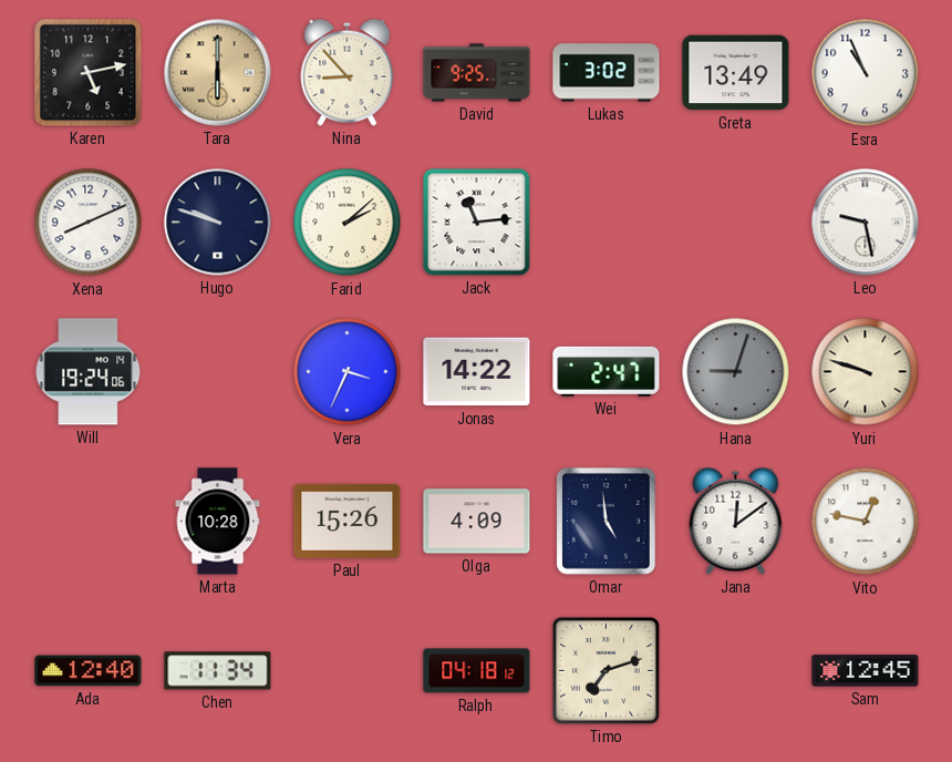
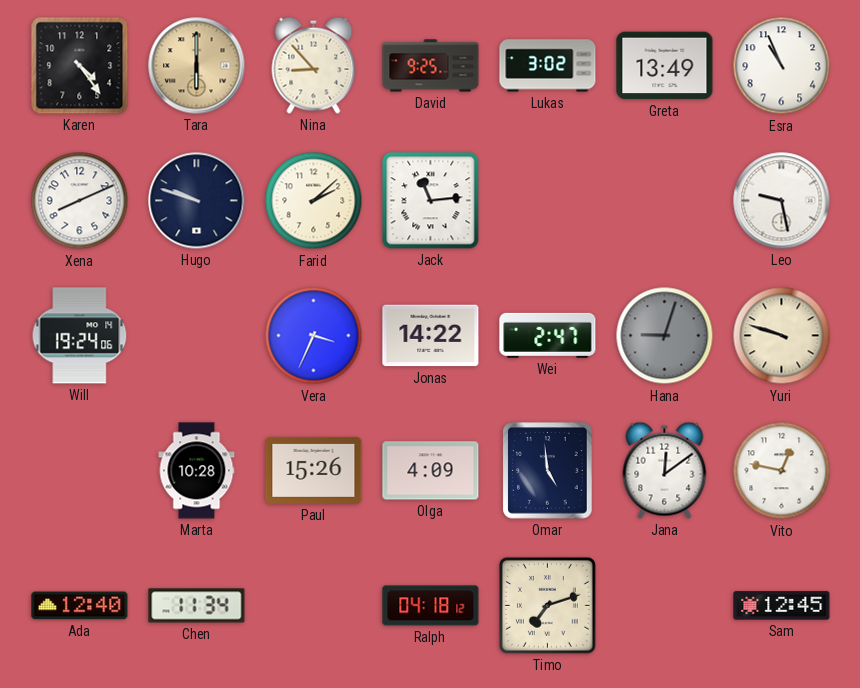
Karen: 5:13 -> 4:24 (80, 66)
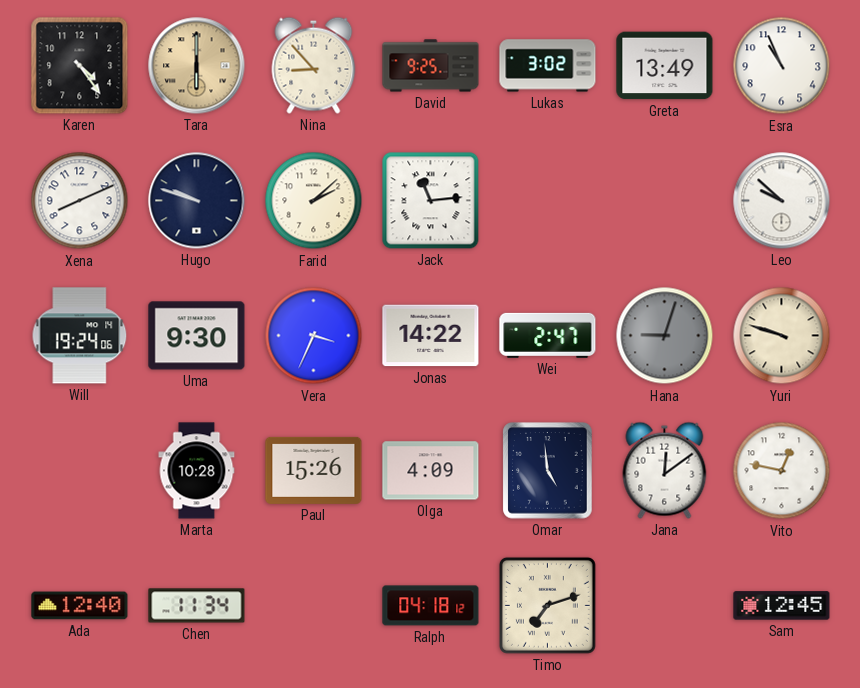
Leo: 9:28 -> 9:52 (782, 201)
Uma: none -> 9:30 (197, 336)
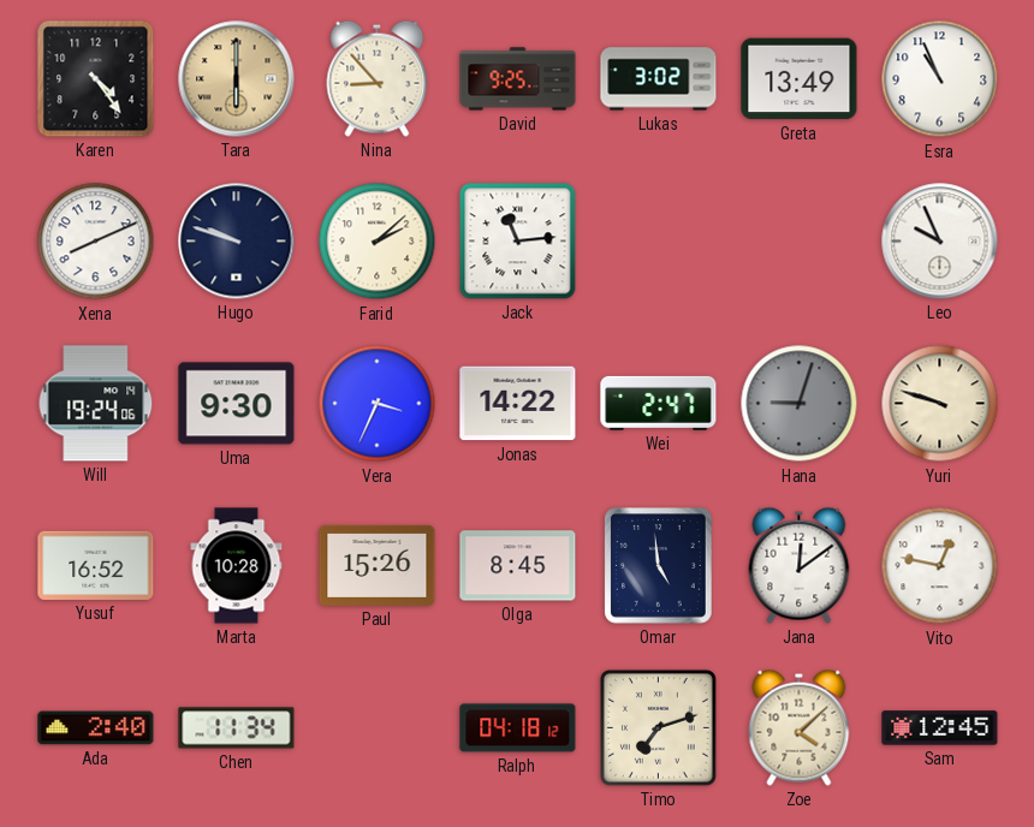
Leo: 9:52 -> 9:56 (940, 242)
Yusuf: none -> 16:52 (96, 565)
Olga: 4:09 -> 8:45 (518, 566)
Ada: 12:40 -> 2:40 (96, 728)
Zoe: none -> 4:08 (800, 727)
